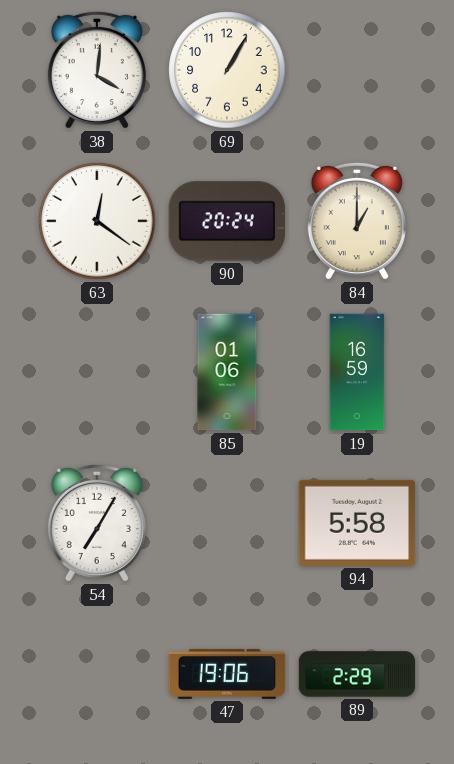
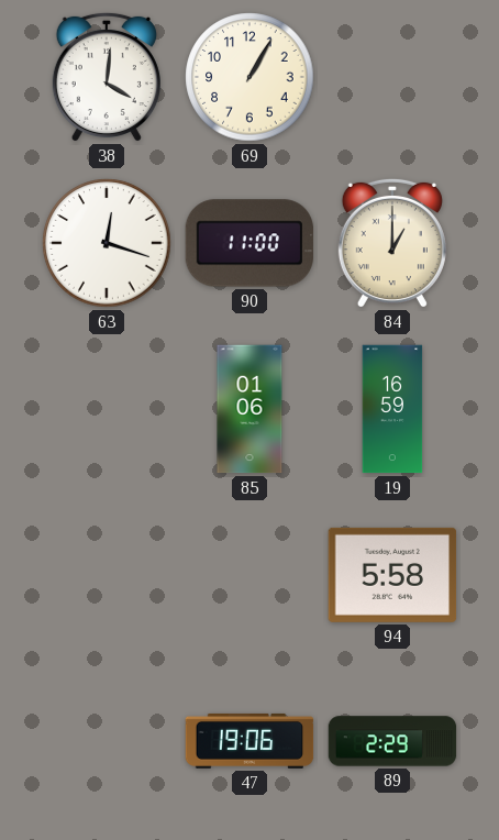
63: 12:21 -> 12:18 (107, 243)
90: 20:24 -> 11:00 (249, 243)
54: 7:05 -> none (97, 523)
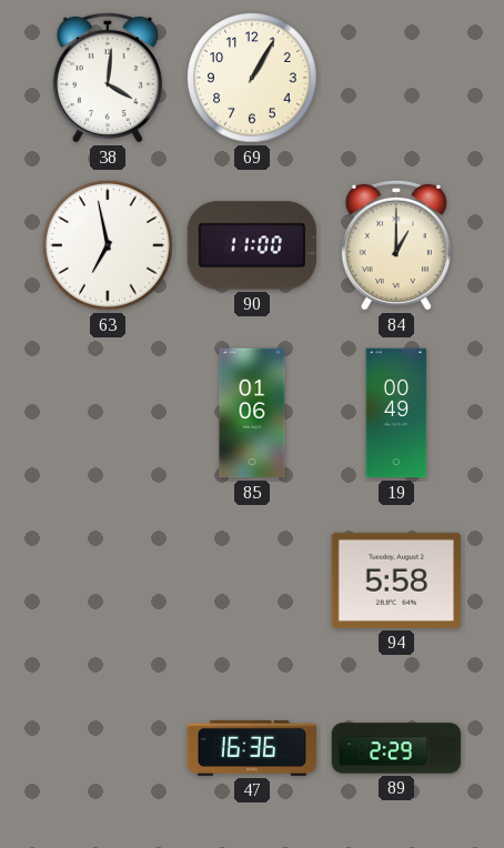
63: 12:18 -> 6:58 (108, 245)
19: 16:59 -> 00:49 (396, 413)
47: 19:06 -> 16:36 (252, 748)
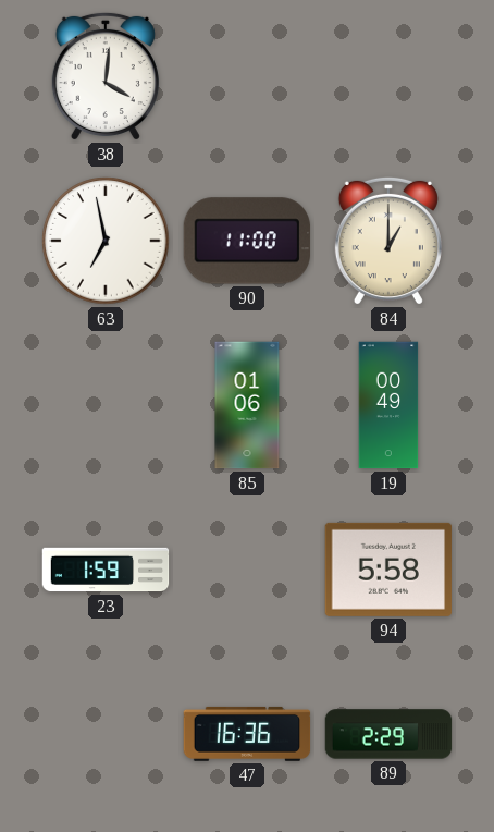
69: 1:05 -> none (252, 78)
23: none -> 1:59 (106, 570)
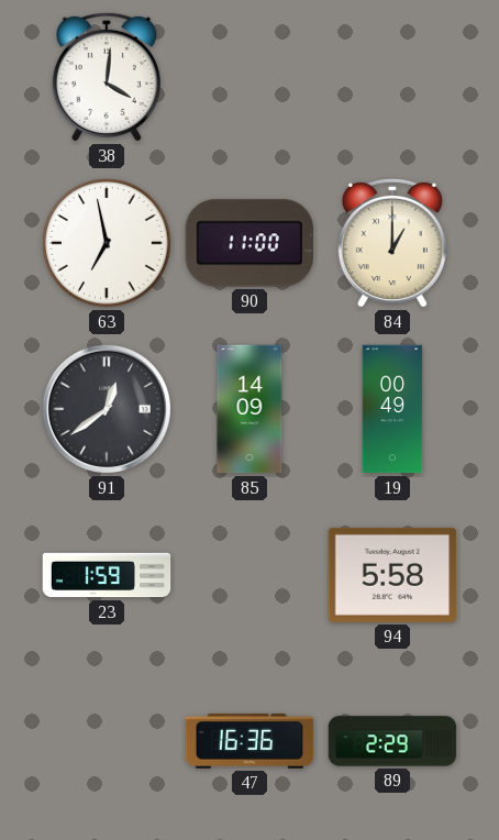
91: none -> 12:39 (107, 409)
85: 01:06 -> 14:09 (249, 409)
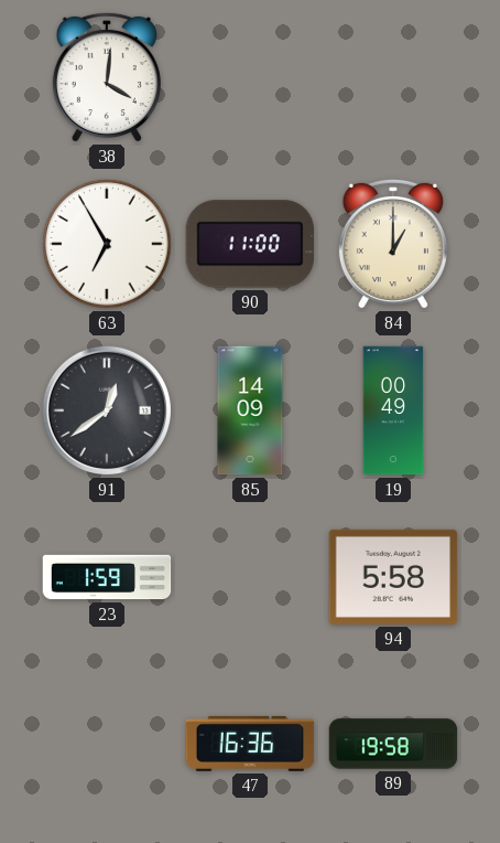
63: 6:58 -> 6:55 (107, 244)
89: 2:29 -> 19:58 (393, 744)
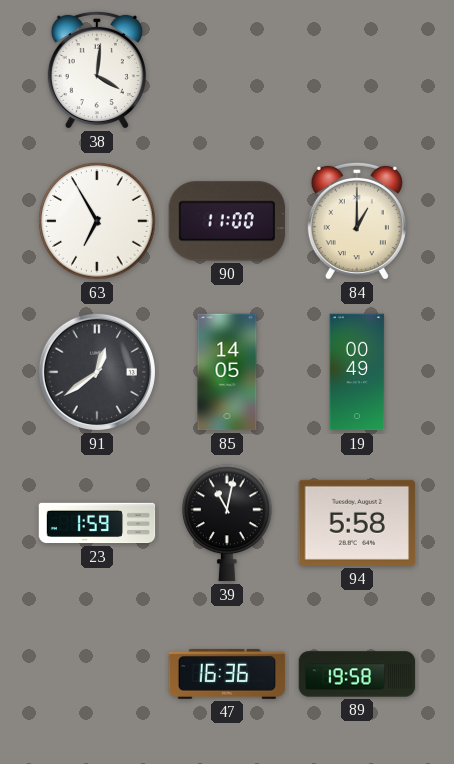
85: 14:09 -> 14:05 (227, 372)
39: none -> 11:02 (227, 523)
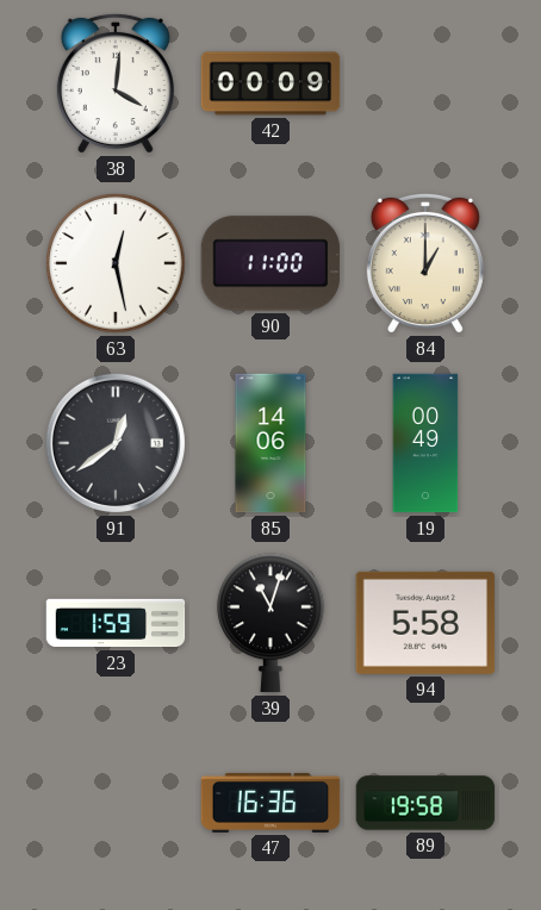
42: none -> 00:09 (270, 83)
63: 6:55 -> 12:28 (116, 263)
85: 14:05 -> 14:06 (270, 443)
39: 11:02 -> 11:03 (270, 623)
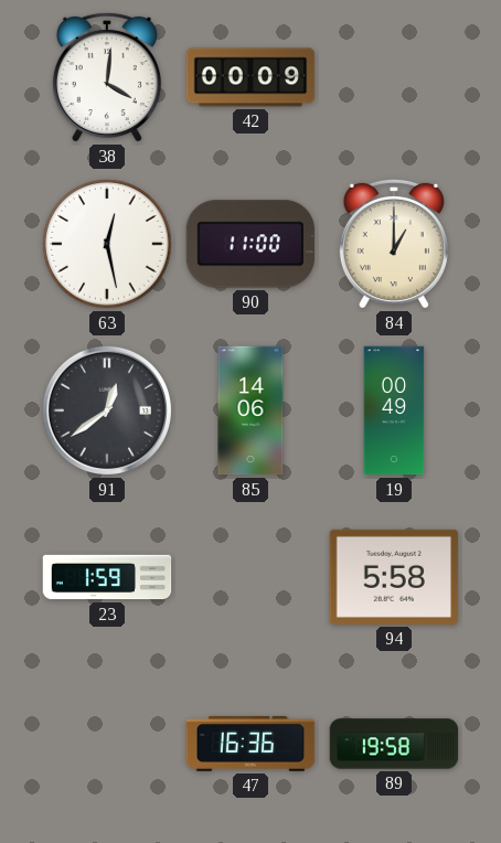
39: 11:03 -> none (270, 623)
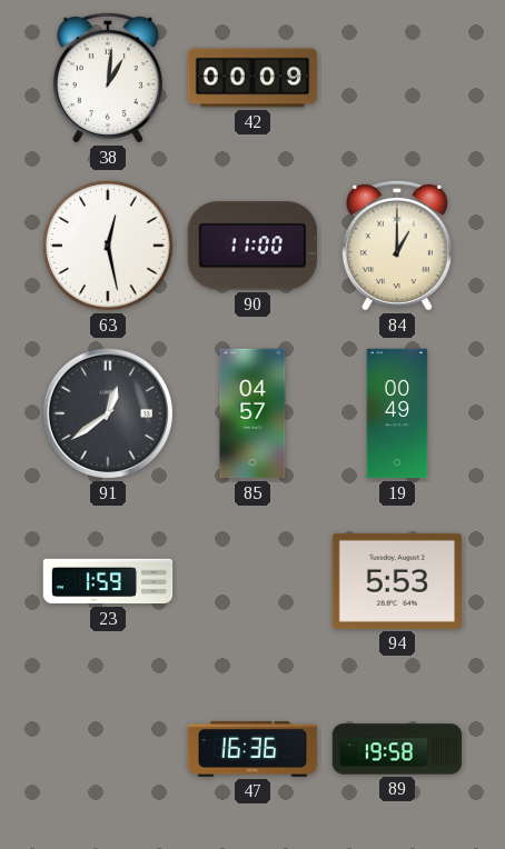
38: 4:01 -> 1:01 (108, 78)
85: 14:06 -> 04:57 (253, 413)
94: 5:58 -> 5:53 (397, 581)
